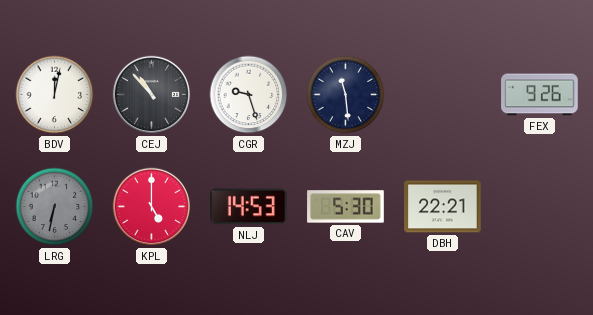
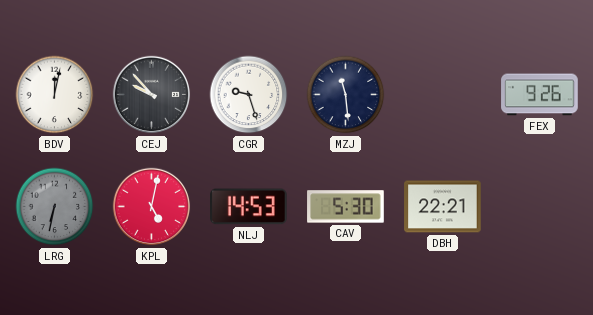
CEJ: 10:53 -> 9:53 (152, 95)
KPL: 5:00 -> 5:02 (152, 207)
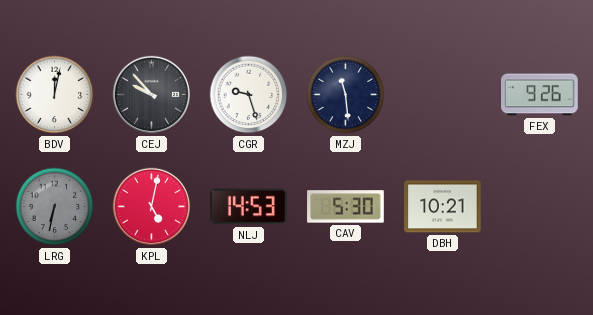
DBH: 22:21 -> 10:21 (443, 207)
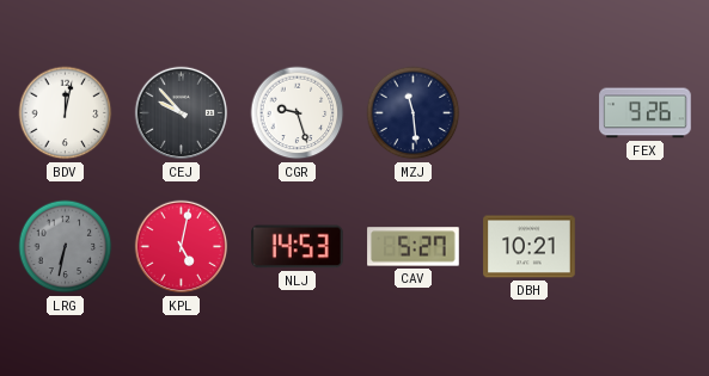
CAV: 5:30 -> 5:27 (414, 247)
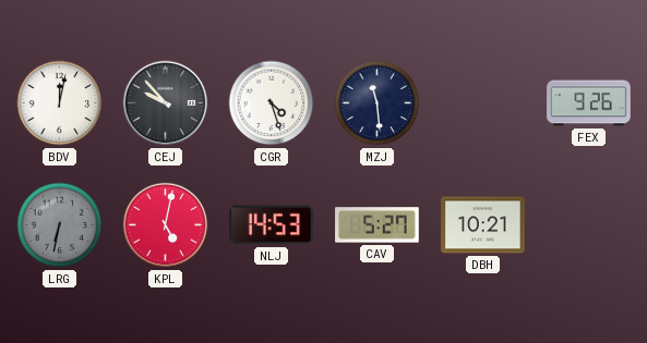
CGR: 9:27 -> 4:27 (272, 103)
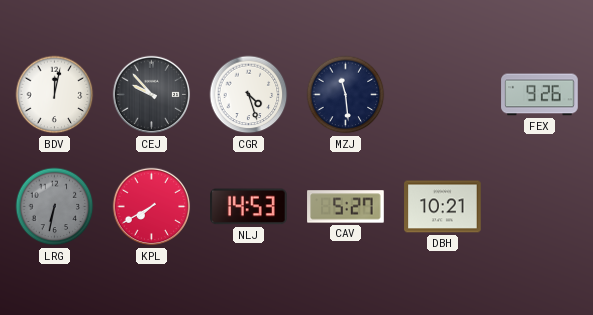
KPL: 5:02 -> 7:40 (152, 207)
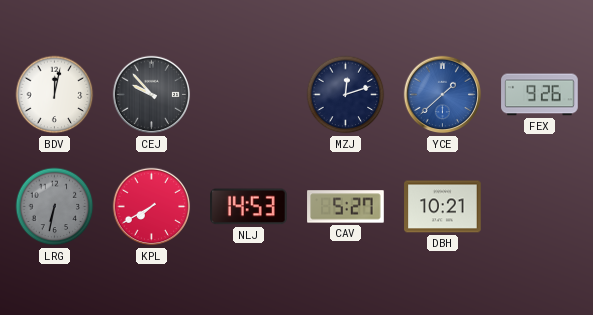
CGR: 4:27 -> none (249, 95)
MZJ: 11:29 -> 12:12 (346, 95)
YCE: none -> 1:38 (443, 95)
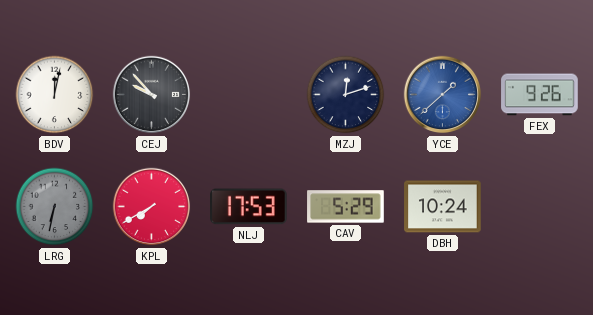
NLJ: 14:53 -> 17:53 (249, 207)
CAV: 5:27 -> 5:29 (346, 207)
DBH: 10:21 -> 10:24 (443, 207)
